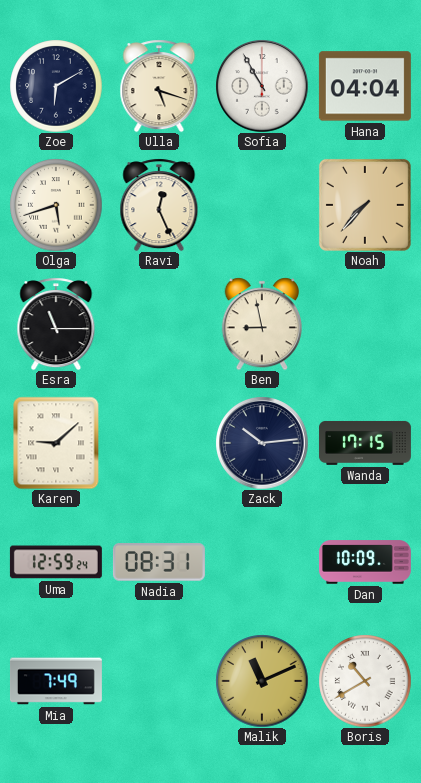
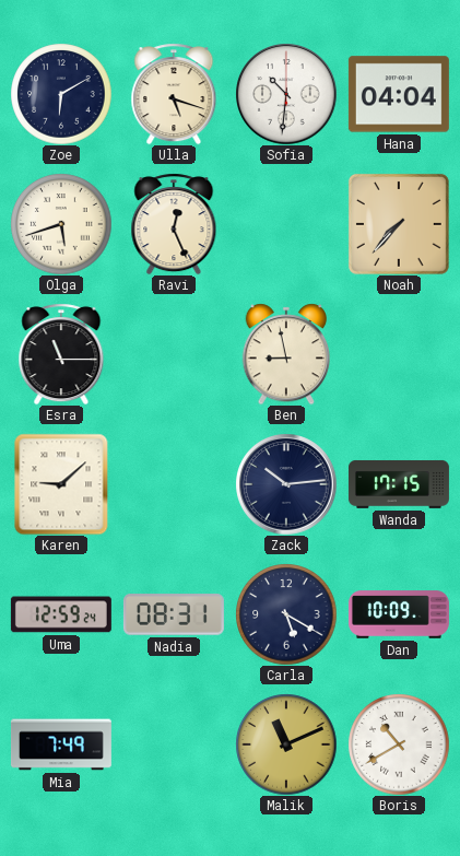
Sofia: 10:55 -> 10:31 (286, 94)
Carla: none -> 5:20 (286, 614)
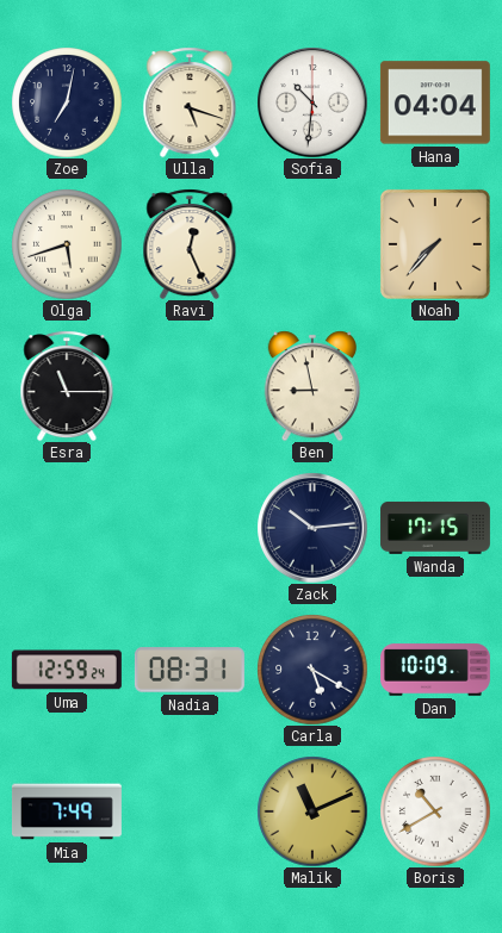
Zoe: 6:10 -> 7:02 (67, 102)
Karen: 9:08 -> none (61, 484)
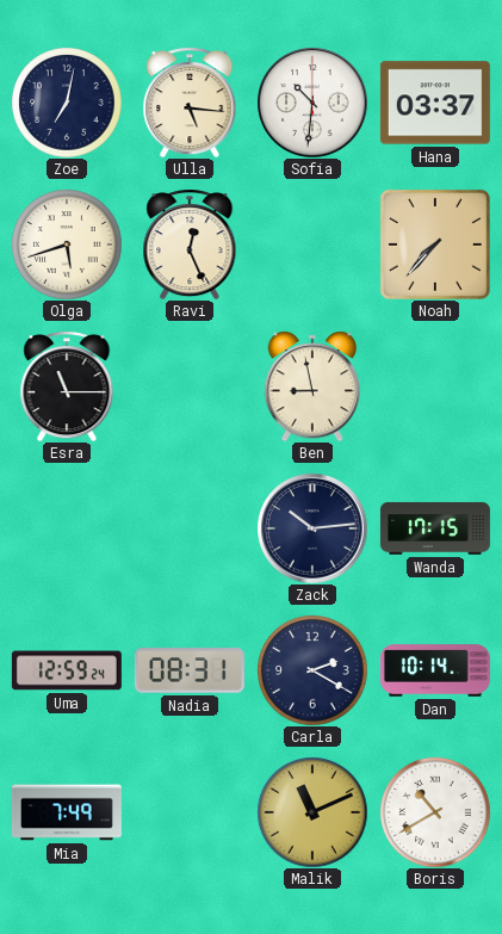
Ulla: 5:18 -> 5:16 (190, 103)
Hana: 04:04 -> 03:37 (435, 103)
Carla: 5:20 -> 2:20 (312, 670)
Dan: 10:09 -> 10:14 (435, 670)
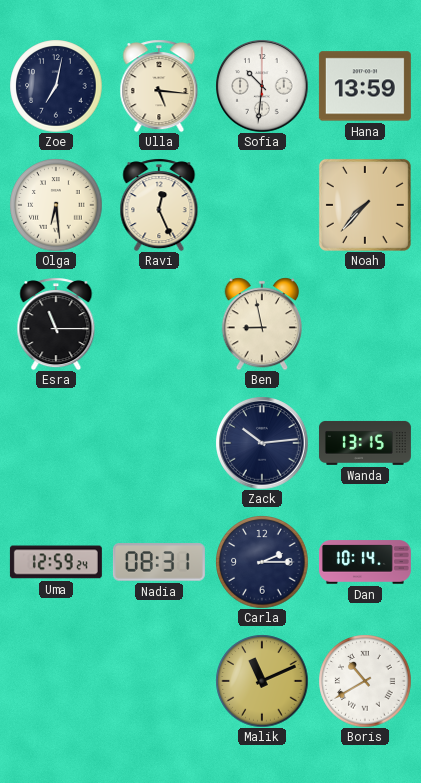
Hana: 03:37 -> 13:59 (365, 86)
Olga: 5:42 -> 6:29 (56, 205)
Wanda: 17:15 -> 13:15 (365, 443)
Carla: 2:20 -> 2:15 (262, 562)
Mia: 7:49 -> none (67, 812)
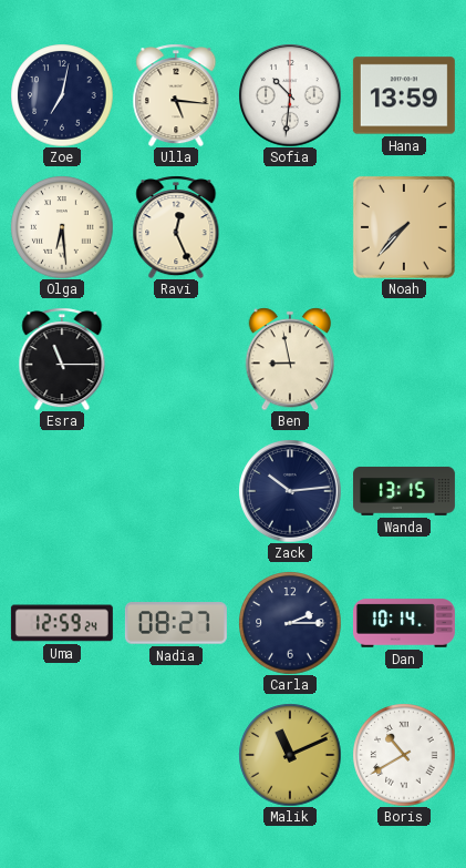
Nadia: 08:31 -> 08:27 (176, 623)
